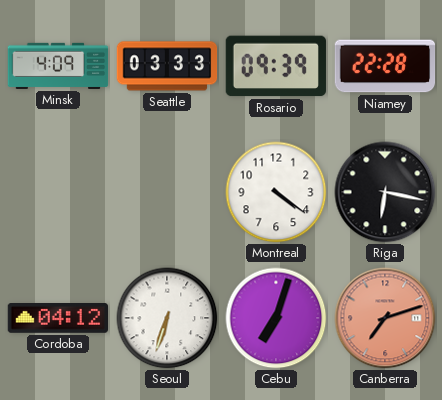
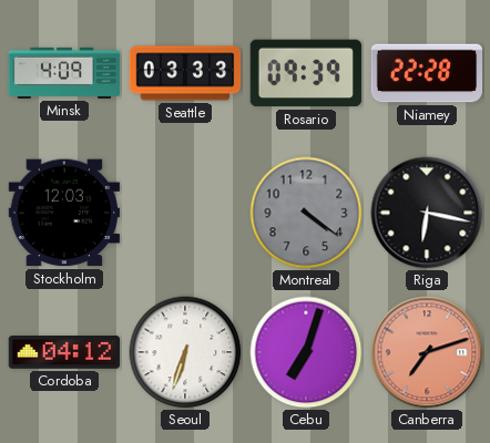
Stockholm: none -> 12:03 (63, 213)
Montreal dial: white -> grey (306, 213)
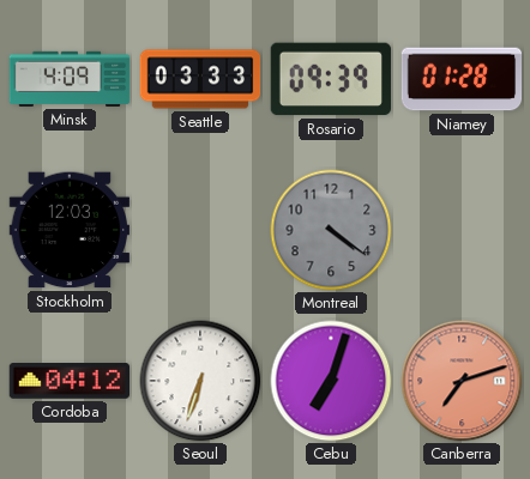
Niamey: 22:28 -> 01:28 (462, 79)
Riga: 6:17 -> none (427, 213)
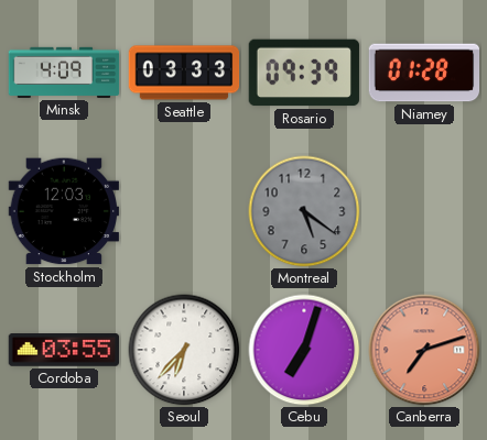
Montreal: 4:21 -> 5:21 (304, 211)
Cordoba: 04:12 -> 03:55 (63, 351)
Seoul: 6:33 -> 6:37 (184, 350)
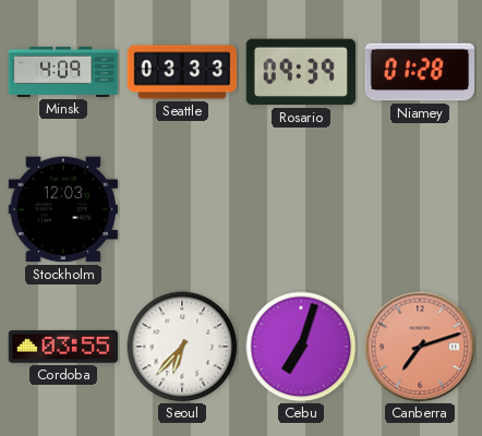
Montreal: 5:21 -> none (304, 211)
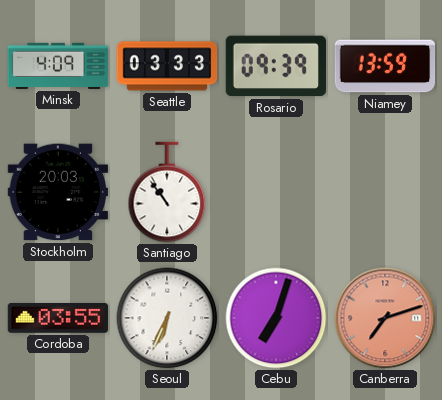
Niamey: 01:28 -> 13:59 (385, 66)
Stockholm: 12:03 -> 20:03 (57, 192)
Santiago: none -> 10:54 (167, 192)
Seoul: 6:37 -> 6:34 (167, 318)
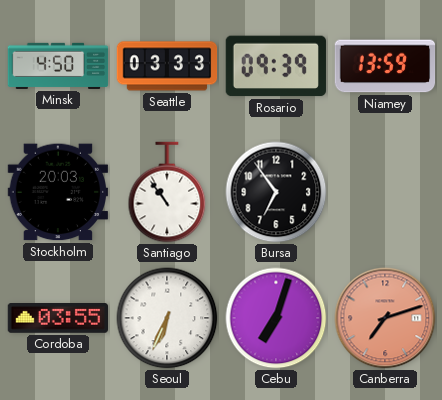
Minsk: 4:09 -> 4:50 (58, 66)
Bursa: none -> 6:54 (276, 192)
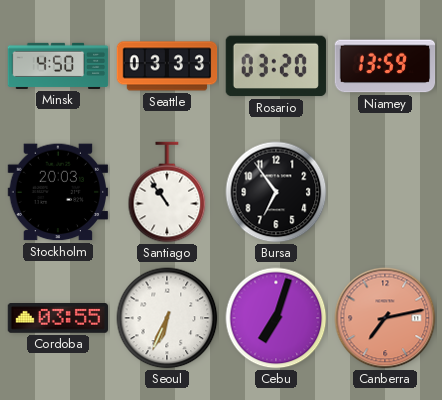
Rosario: 09:39 -> 03:20 (276, 66)
Canberra: 7:12 -> 7:13 (385, 318)
